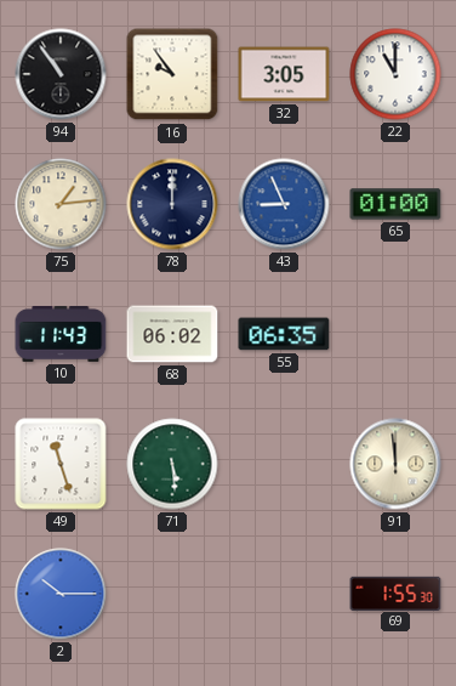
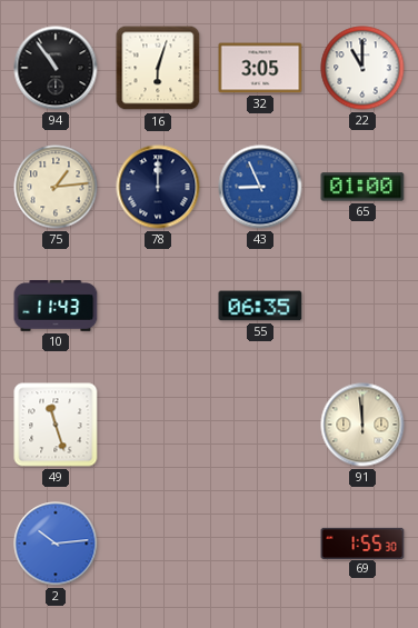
16: 9:54 -> 6:03 (158, 68)
68: 06:02 -> none (172, 334)
71: 5:29 -> none (172, 464)
2: 10:15 -> 10:14 (56, 544)
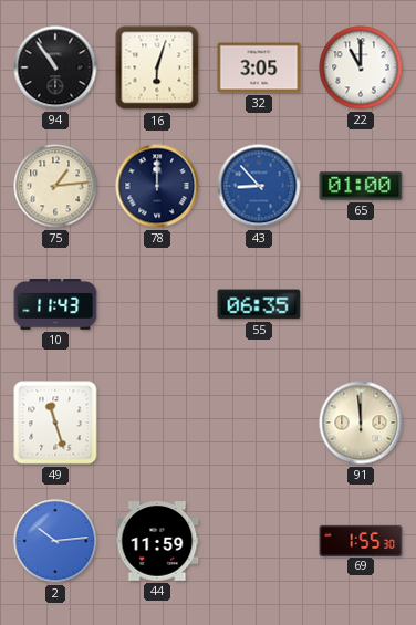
43: 8:56 -> 8:53 (259, 186)
44: none -> 11:59 (157, 541)
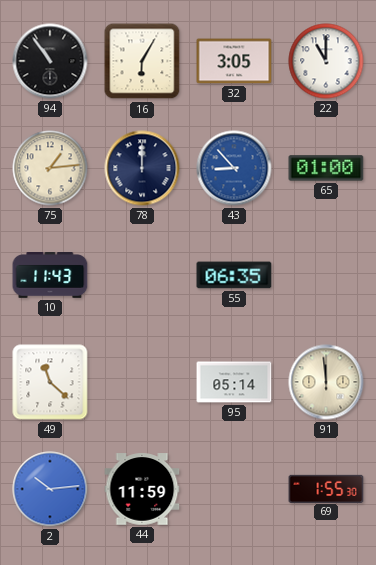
16: 6:03 -> 6:05 (142, 61)
49: 11:27 -> 11:22 (50, 382)
95: none -> 05:14 (234, 382)
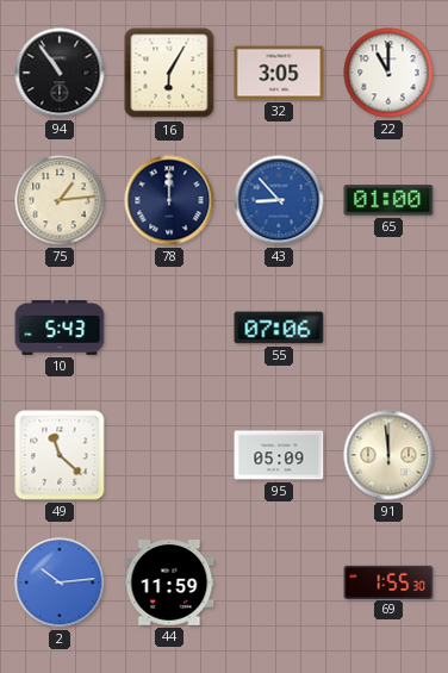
10: 11:43 -> 5:43 (60, 329)
55: 06:35 -> 07:06 (279, 328)
95: 05:14 -> 05:09 (279, 455)
